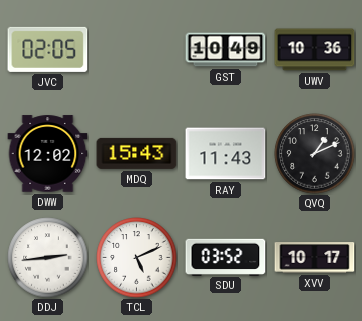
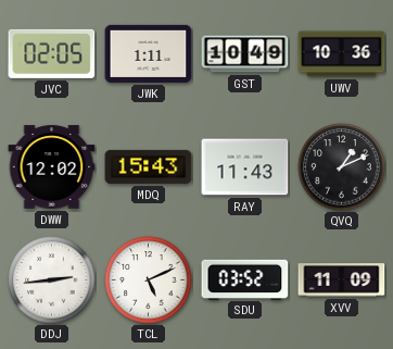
JWK: none -> 1:11 (149, 53)
XVV: 10:17 -> 11:09 (342, 281)
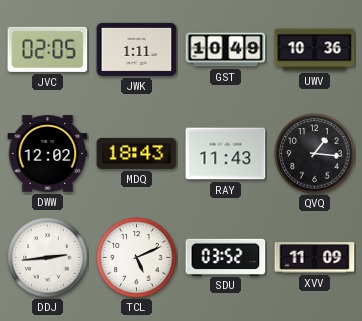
MDQ: 15:43 -> 18:43 (137, 153)
QVQ: 1:11 -> 1:16 (315, 154)
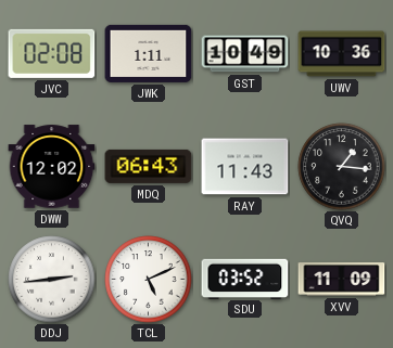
JVC: 02:05 -> 02:08 (52, 53)
MDQ: 18:43 -> 06:43 (149, 166)
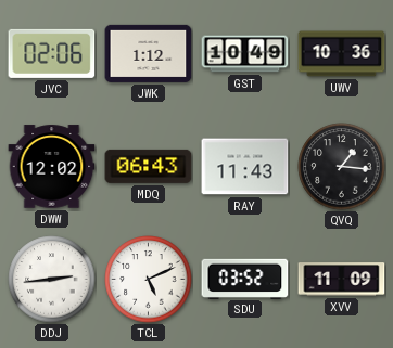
JVC: 02:08 -> 02:06 (52, 53)
JWK: 1:11 -> 1:12 (149, 53)
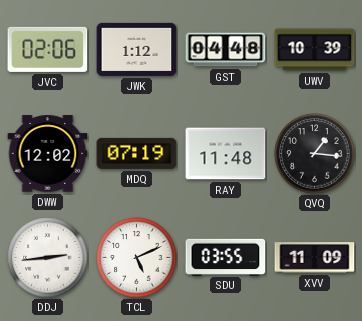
GST: 10:49 -> 04:48 (226, 50)
UWV: 10:36 -> 10:39 (315, 50)
MDQ: 06:43 -> 07:19 (137, 153)
RAY: 11:43 -> 11:48 (226, 154)
SDU: 03:52 -> 03:55 (226, 257)
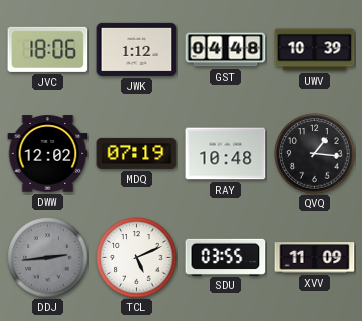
JVC: 02:06 -> 18:06 (48, 49)
RAY: 11:48 -> 10:48 (226, 154)
DDJ dial: white -> grey (48, 258)
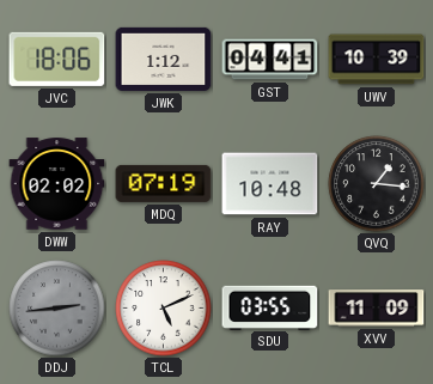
GST: 04:48 -> 04:41 (270, 60)
DWW: 12:02 -> 02:02 (57, 184)
